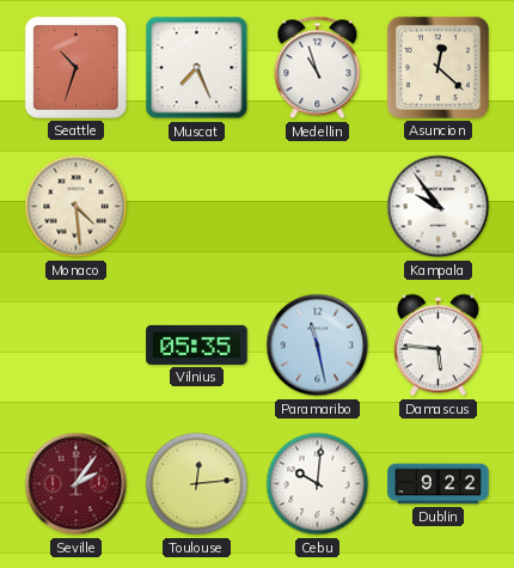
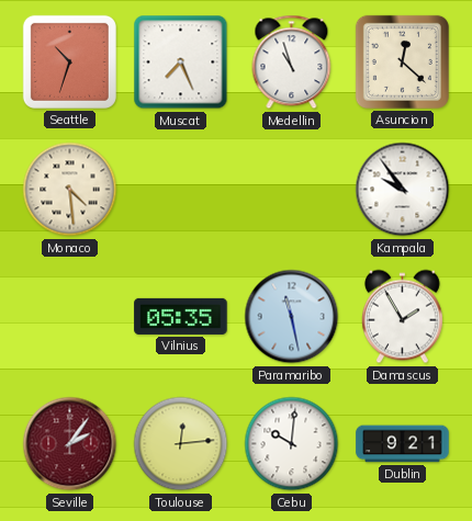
Damascus: 5:46 -> 1:55 (402, 317)
Dublin: 9:22 -> 9:21 (403, 444)
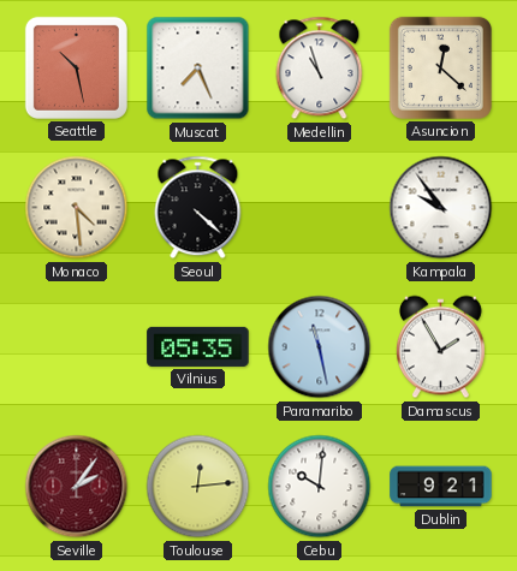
Seattle: 10:33 -> 10:28 (76, 67)
Seoul: none -> 4:22 (198, 208)
